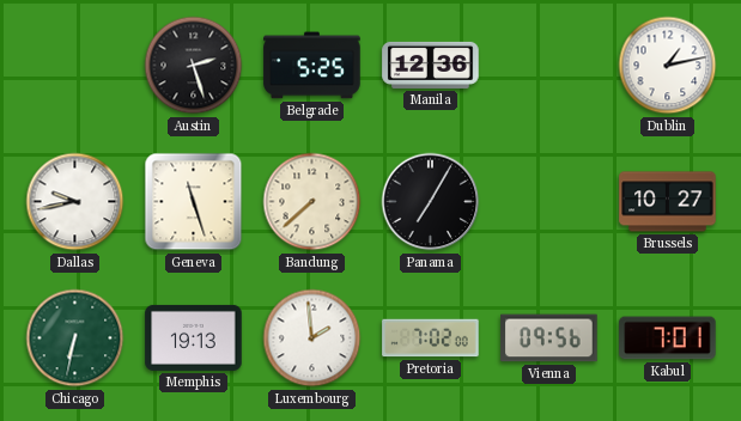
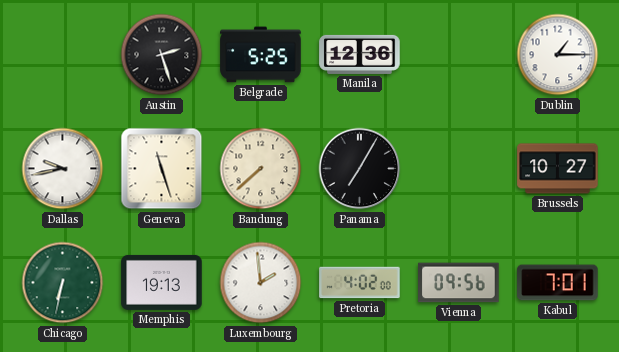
Dublin: 1:13 -> 1:15 (558, 55)
Pretoria: 7:02 -> 4:02 (360, 283)
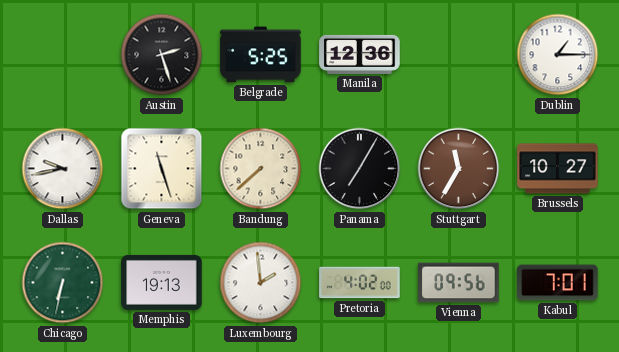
Stuttgart: none -> 11:35 (459, 169)
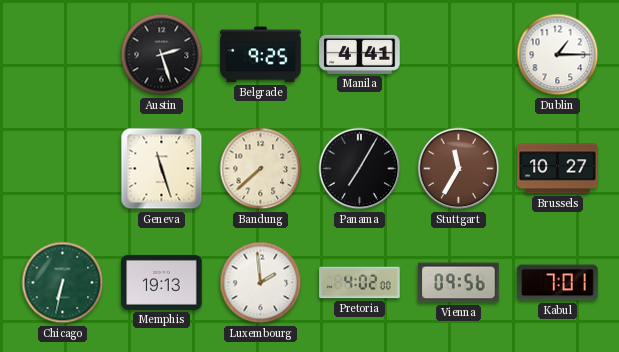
Belgrade: 5:25 -> 9:25 (261, 55)
Manila: 12:36 -> 4:41 (360, 54)
Dallas: 9:43 -> none (63, 169)
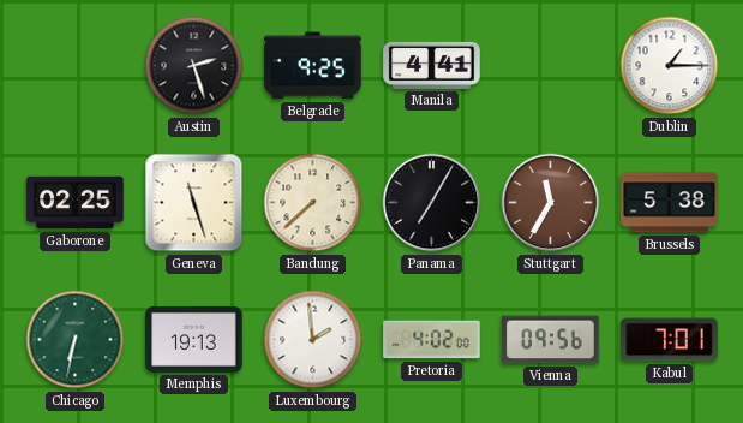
Gaborone: none -> 02:25 (76, 203)
Brussels: 10:27 -> 5:38 (670, 203)
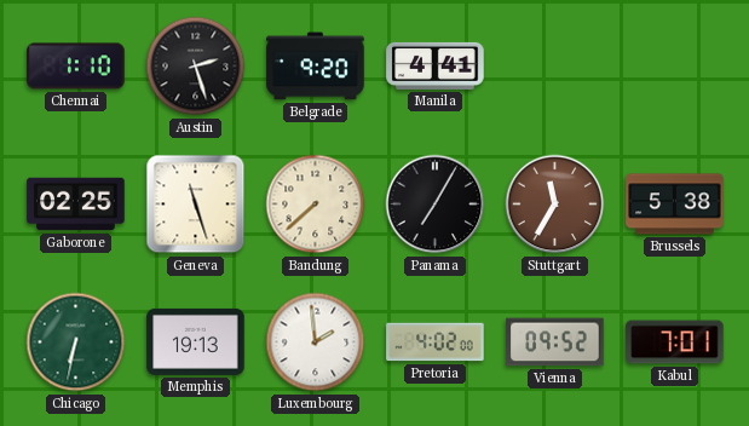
Chennai: none -> 1:10 (76, 67)
Belgrade: 9:25 -> 9:20 (316, 67)
Dublin: 1:15 -> none (670, 66)
Vienna: 09:56 -> 09:52 (555, 342)
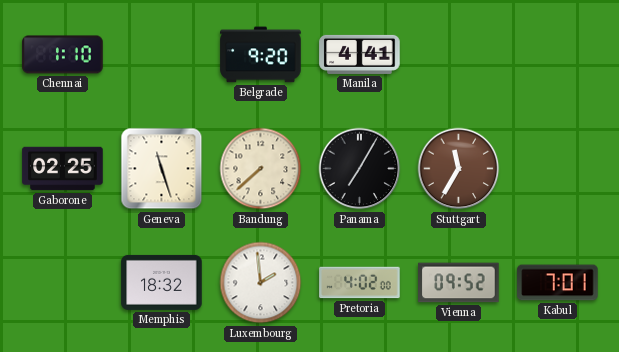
Austin: 2:27 -> none (196, 67)
Brussels: 5:38 -> none (675, 205)
Chicago: 6:32 -> none (76, 342)
Memphis: 19:13 -> 18:32 (162, 282)
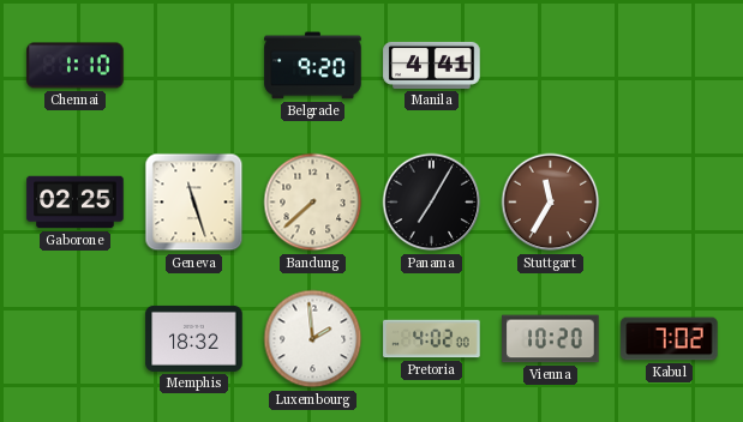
Vienna: 09:52 -> 10:20 (551, 339)
Kabul: 7:01 -> 7:02 (670, 339)
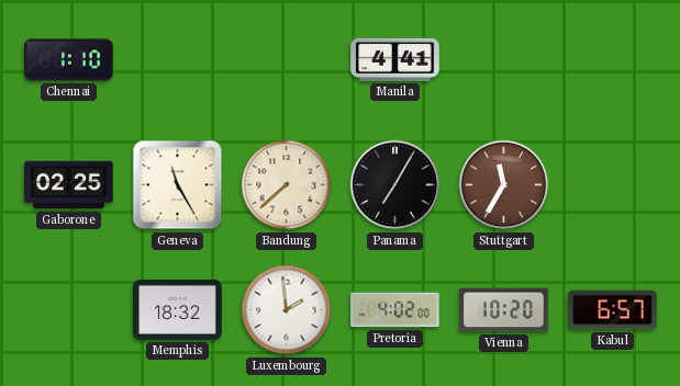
Belgrade: 9:20 -> none (313, 66)
Geneva: 11:27 -> 11:25 (178, 185)
Kabul: 7:02 -> 6:57 (613, 310)
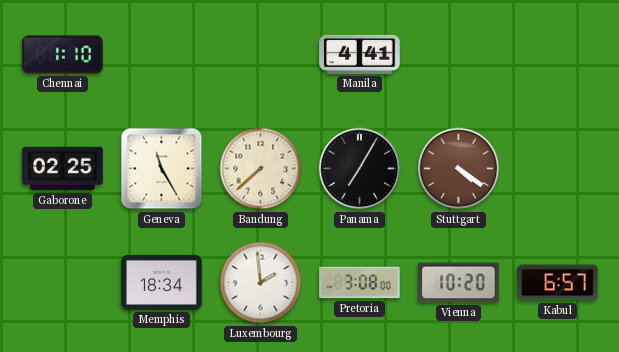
Stuttgart: 11:35 -> 4:21 (459, 169)
Memphis: 18:32 -> 18:34 (162, 282)
Pretoria: 4:02 -> 3:08 (360, 283)
